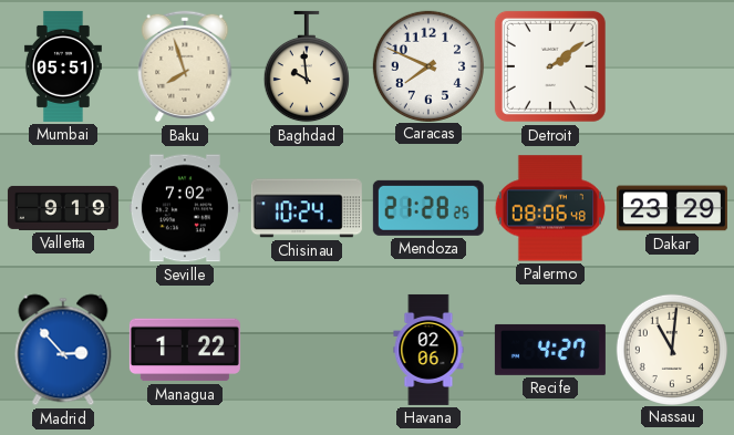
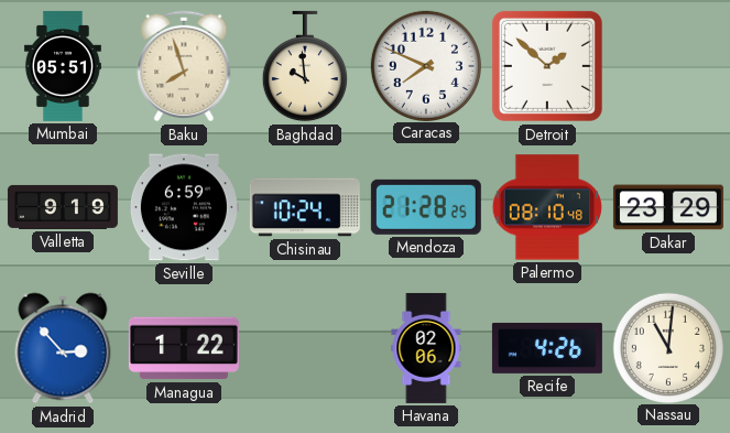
Detroit: 2:09 -> 1:52 (547, 66)
Seville: 7:02 -> 6:59 (184, 207)
Palermo: 08:06 -> 08:10 (547, 207)
Recife: 4:27 -> 4:26 (547, 348)
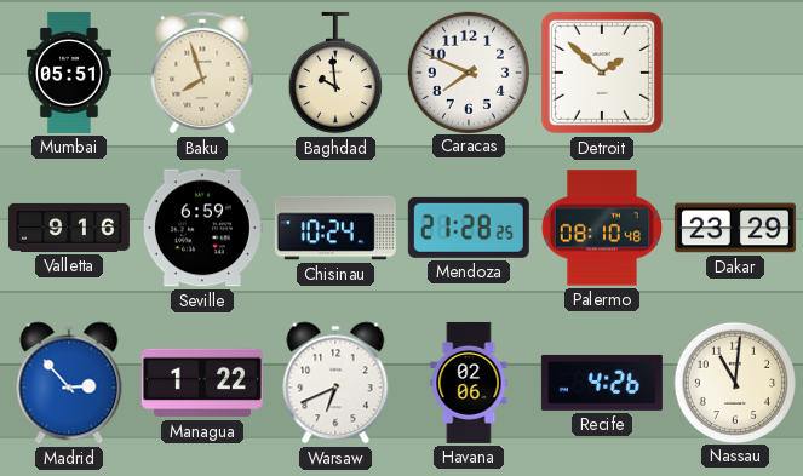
Valletta: 9:19 -> 9:16 (69, 228)
Warsaw: none -> 6:41 (335, 383)
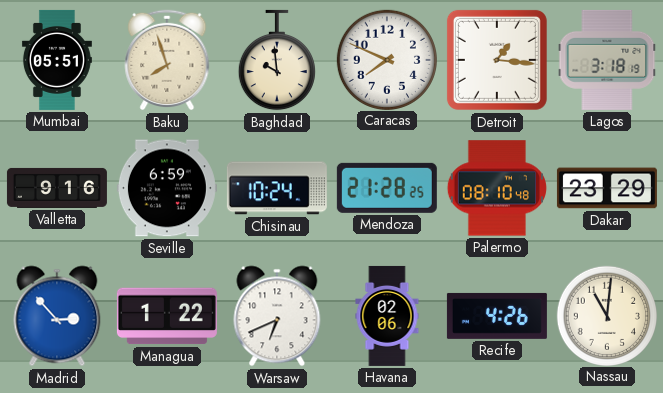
Detroit: 1:52 -> 1:16 (497, 60)
Lagos: none -> 3:18 (607, 60)
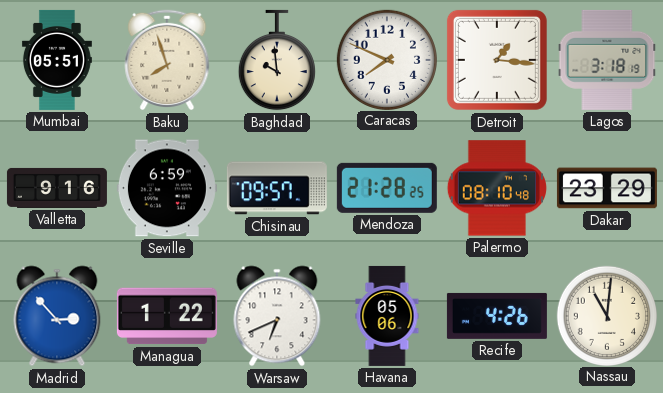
Chisinau: 10:24 -> 09:57 (277, 188)
Havana: 02:06 -> 05:06 (387, 316)
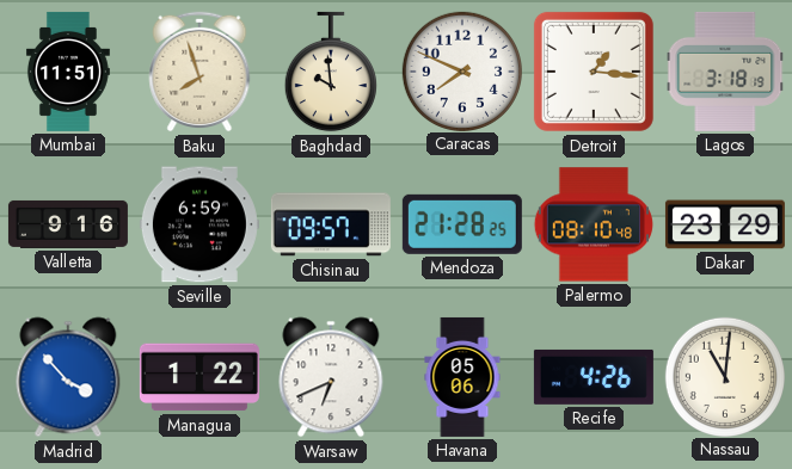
Mumbai: 05:51 -> 11:51 (68, 72)
Madrid: 2:53 -> 3:53 (68, 377)
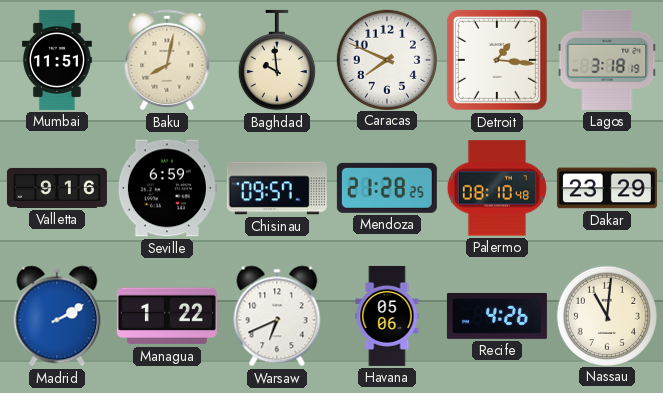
Baku: 7:57 -> 8:02 (167, 60)
Madrid: 3:53 -> 2:10 (57, 316)
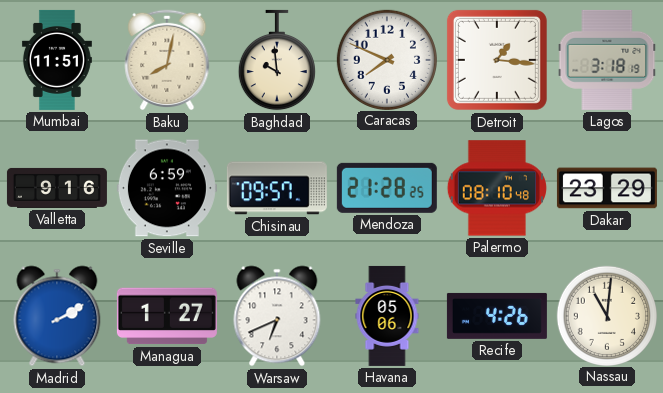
Managua: 1:22 -> 1:27 (167, 316)
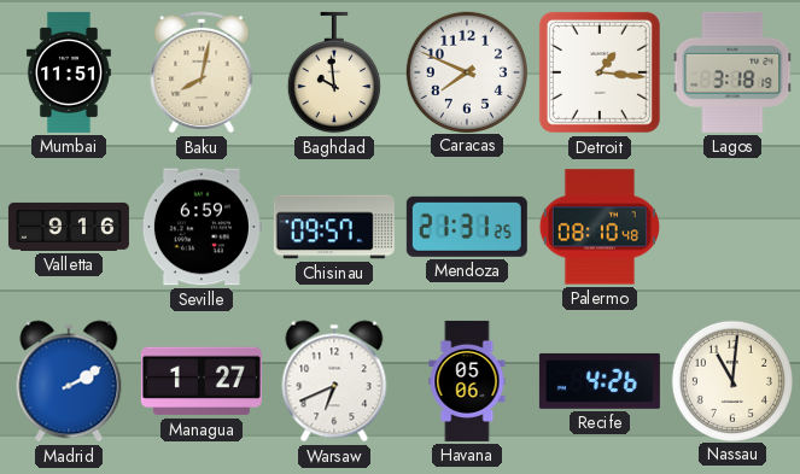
Mendoza: 21:28 -> 21:31 (467, 227)
Dakar: 23:29 -> none (607, 188)
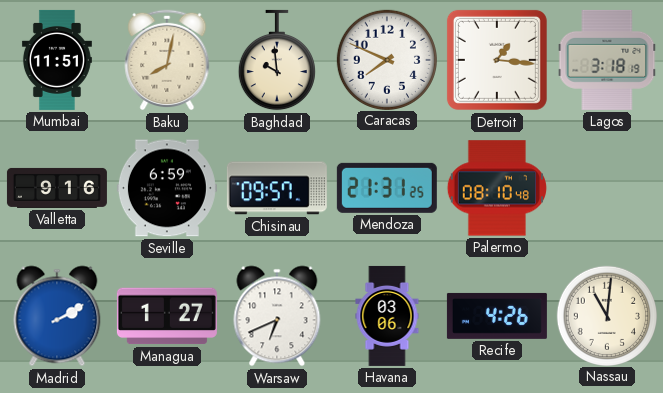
Havana: 05:06 -> 03:06 (387, 316)
